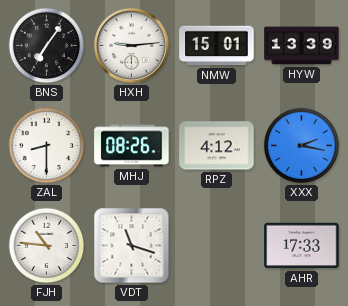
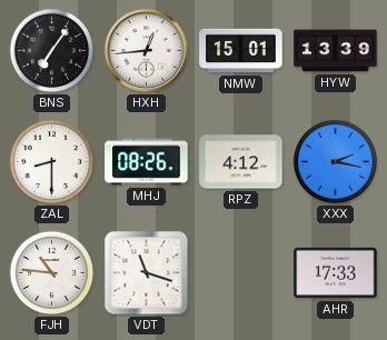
HXH: 9:14 -> 12:44 (146, 50)
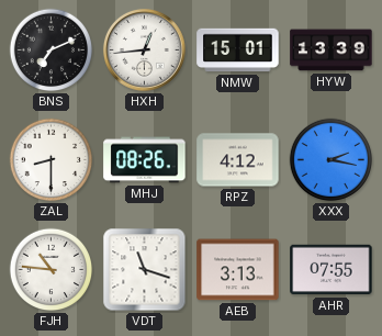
BNS: 7:06 -> 7:11 (52, 51)
AEB: none -> 3:13 (238, 270)
AHR: 17:33 -> 07:55 (332, 270)
